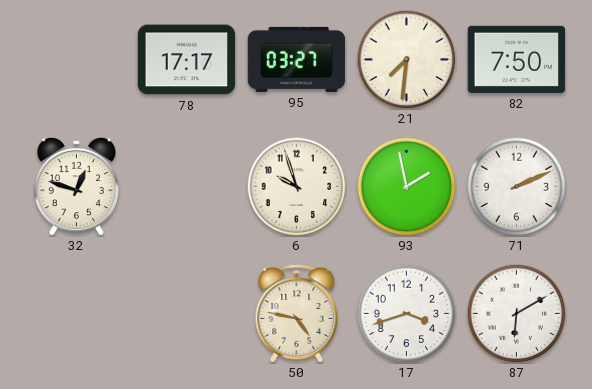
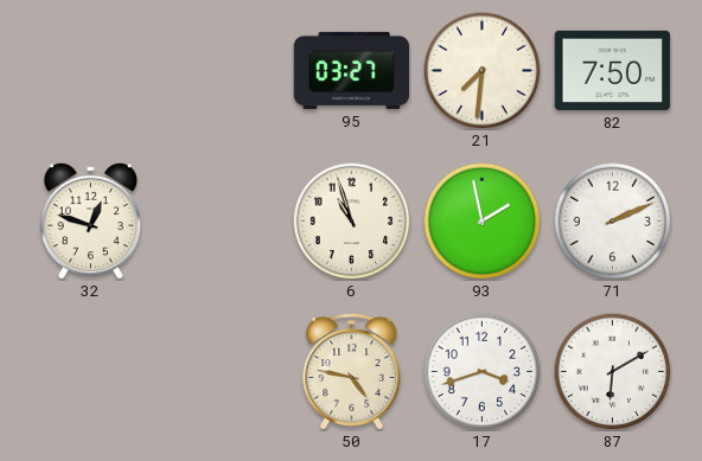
78: 17:17 -> none (187, 60)
6: 9:57 -> 10:57 (352, 222)
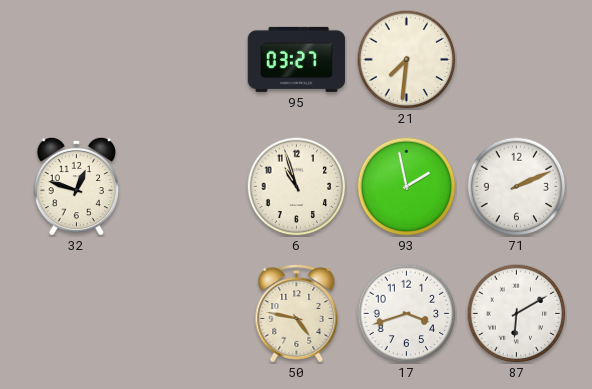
82: 7:50 -> none (613, 70)
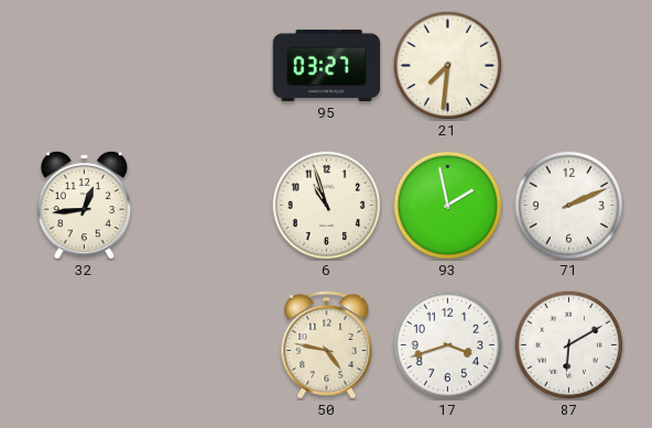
32: 12:48 -> 12:44 (85, 205)
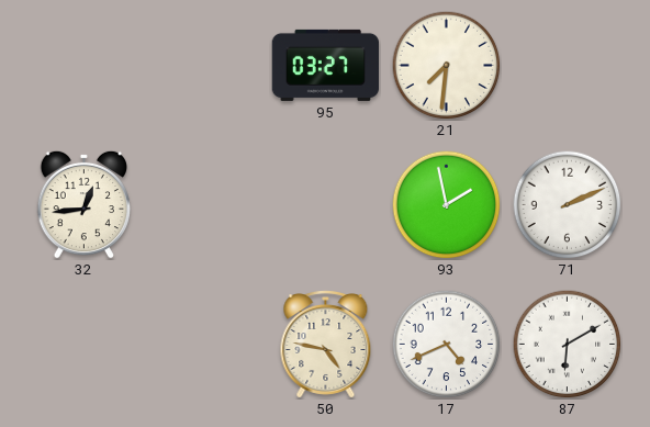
6: 10:57 -> none (327, 206)
17: 3:42 -> 4:41 (447, 345)
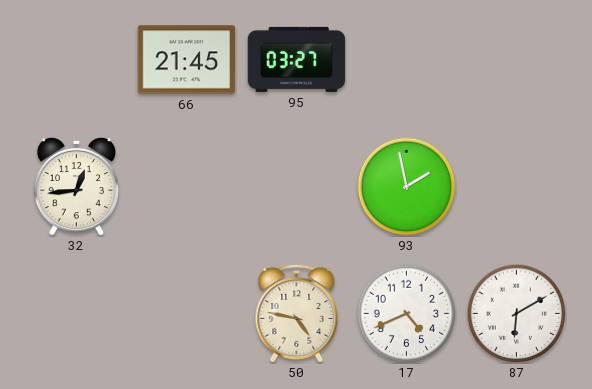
66: none -> 21:45 (187, 60)
21: 7:31 -> none (447, 66)
71: 2:11 -> none (568, 205)
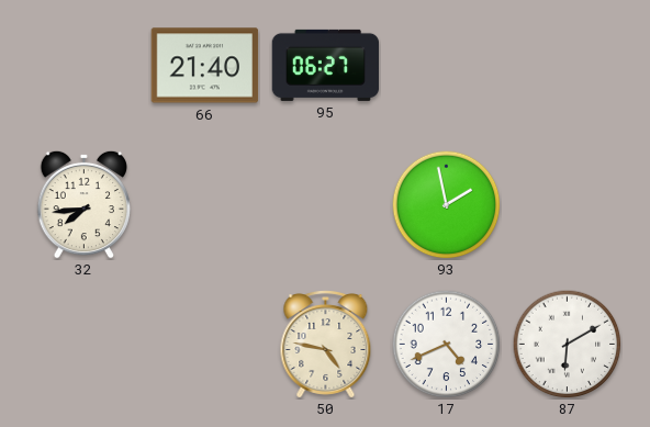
66: 21:45 -> 21:40 (205, 66)
95: 03:27 -> 06:27 (326, 65)
32: 12:44 -> 7:44 (85, 204)
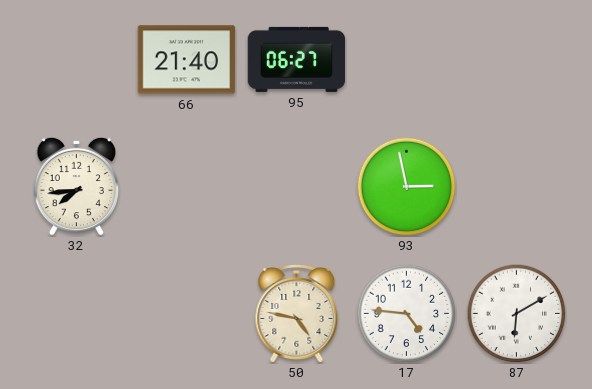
93: 1:58 -> 2:58 (407, 187)
17: 4:41 -> 4:46 (407, 314)
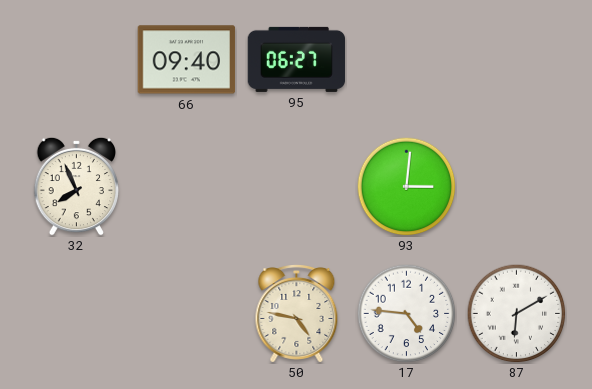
66: 21:40 -> 09:40 (187, 60)
32: 7:44 -> 7:56 (77, 186)
93: 2:58 -> 3:01 (407, 187)
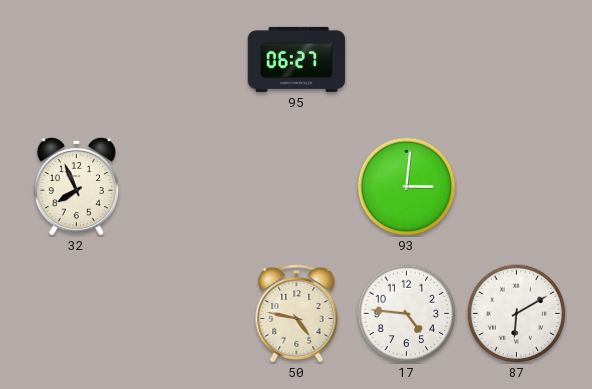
66: 09:40 -> none (187, 60)
